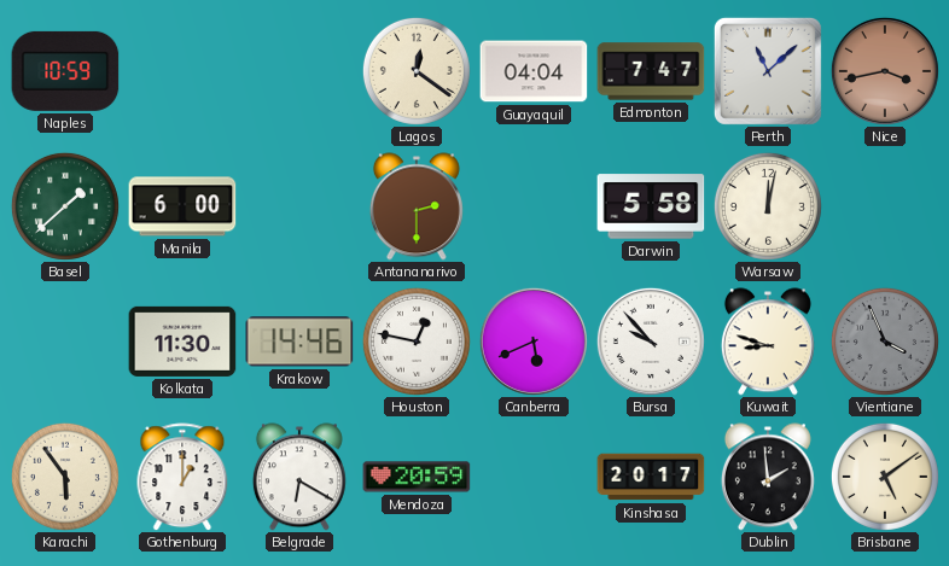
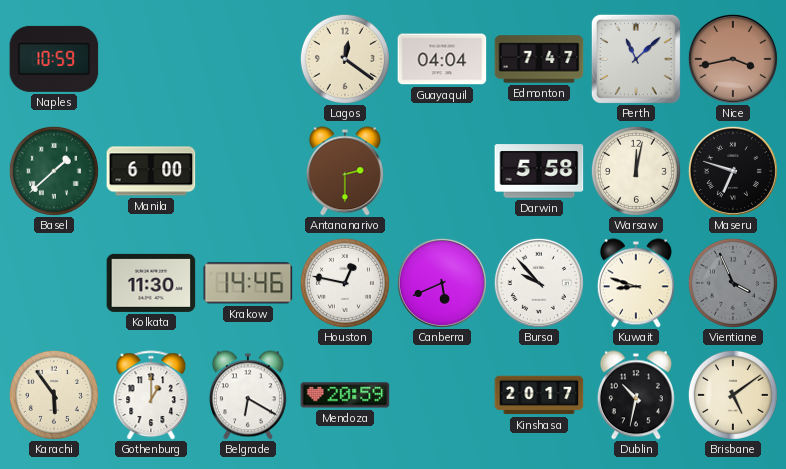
Maseru: none -> 6:48 (733, 171)
Dublin: 1:59 -> 10:32 (636, 395)
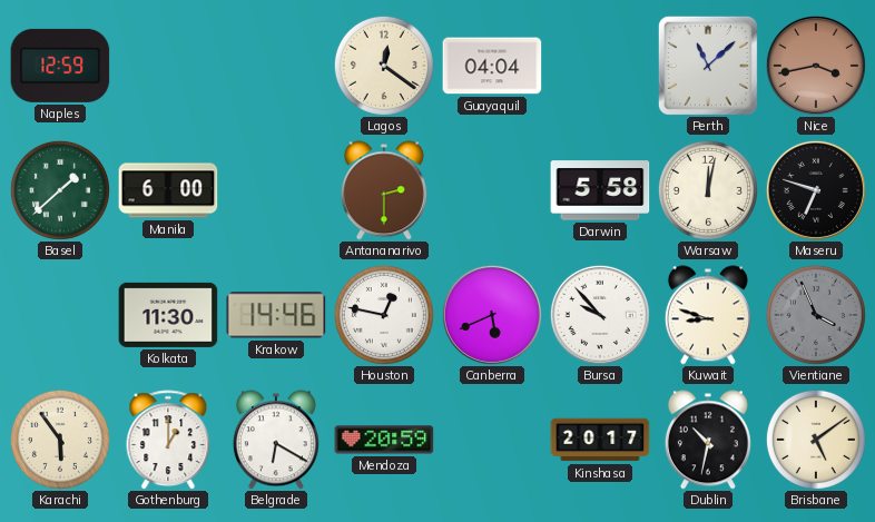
Naples: 10:59 -> 12:59 (60, 66)
Edmonton: 7:47 -> none (539, 59)
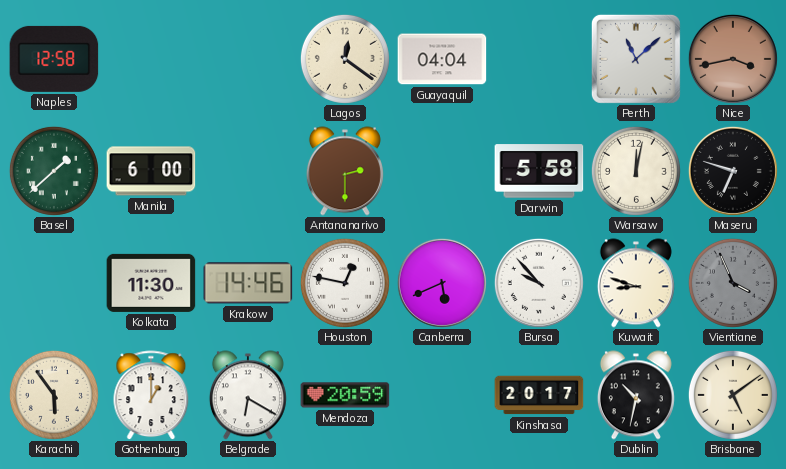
Naples: 12:59 -> 12:58 (54, 59)
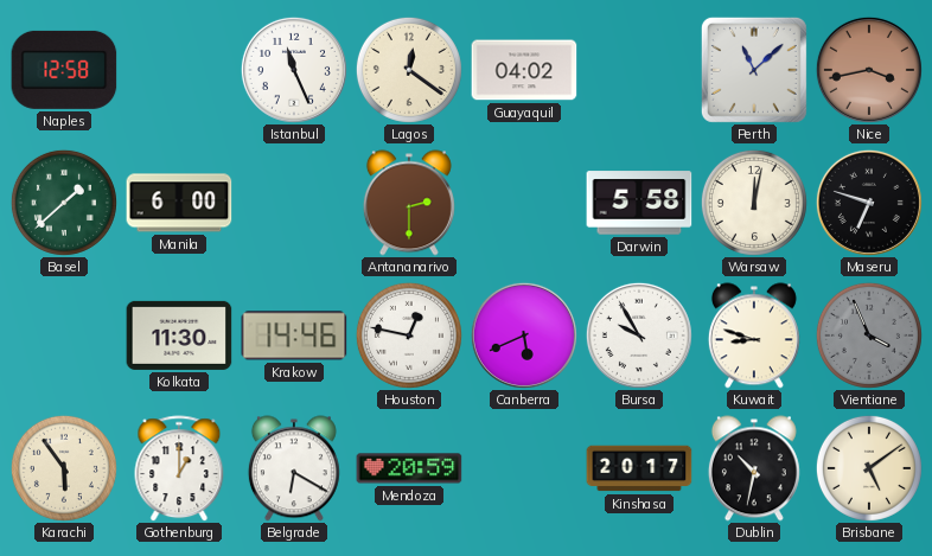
Istanbul: none -> 11:26 (294, 70)
Guayaquil: 04:04 -> 04:02 (524, 70)
Bursa: 9:53 -> 9:55 (639, 335)
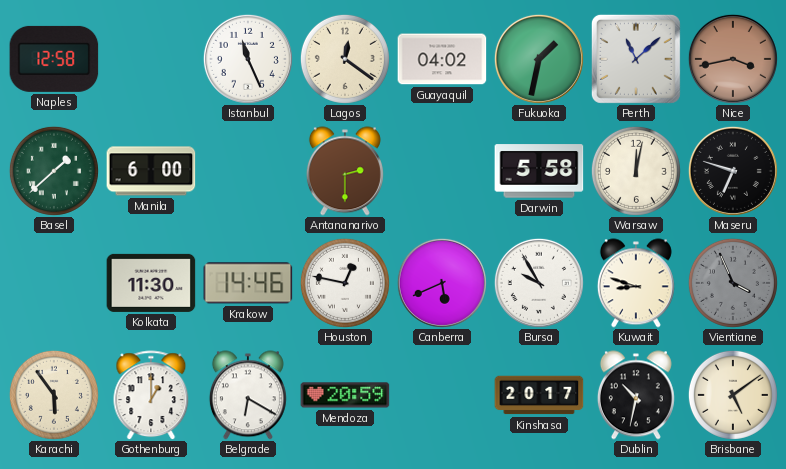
Fukuoka: none -> 1:32 (539, 59)
